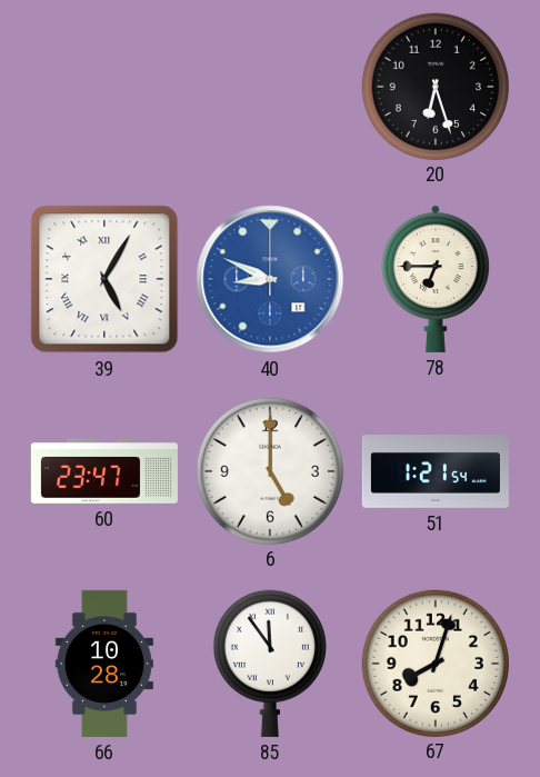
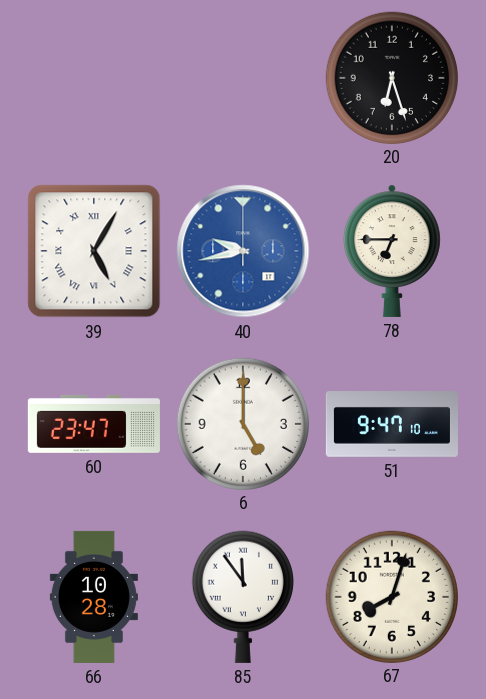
40: 8:49 -> 9:43 (243, 251)
51: 1:21 -> 9:47 (392, 425)
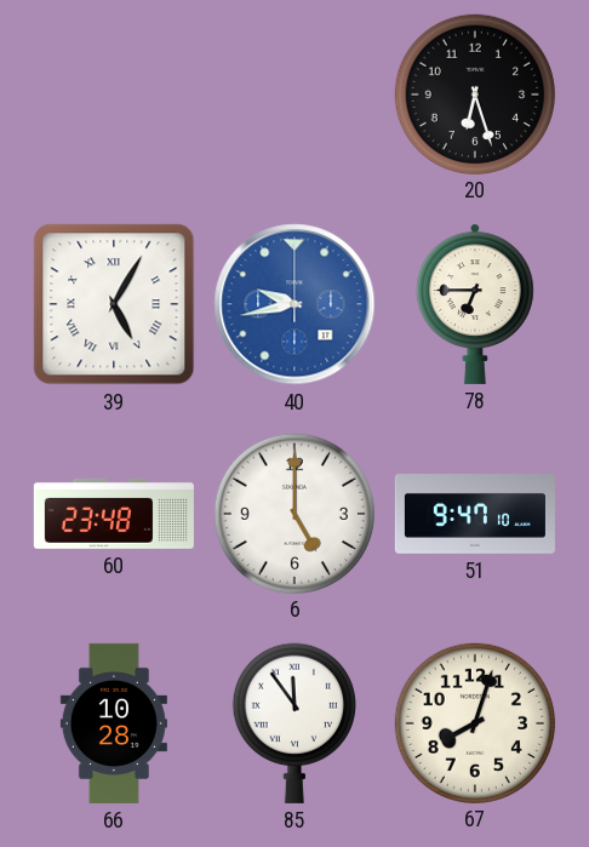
60: 23:47 -> 23:48 (114, 514)
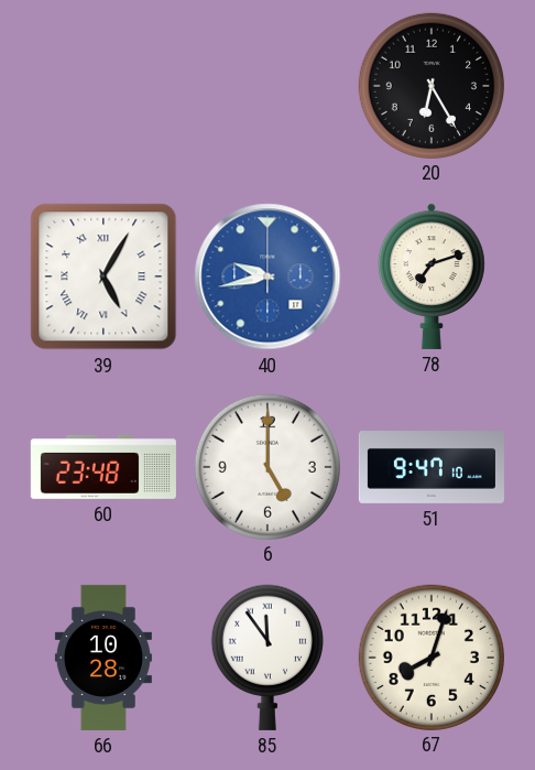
20: 6:27 -> 6:25 (430, 85)
78: 6:45 -> 7:12 (433, 276)
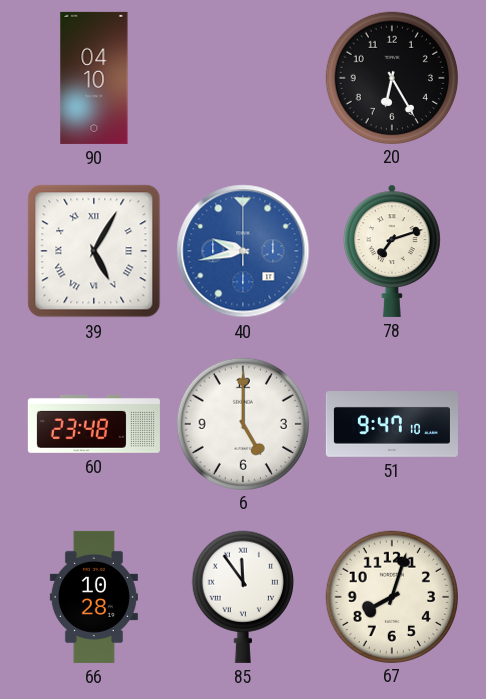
90: none -> 04:10 (94, 78)
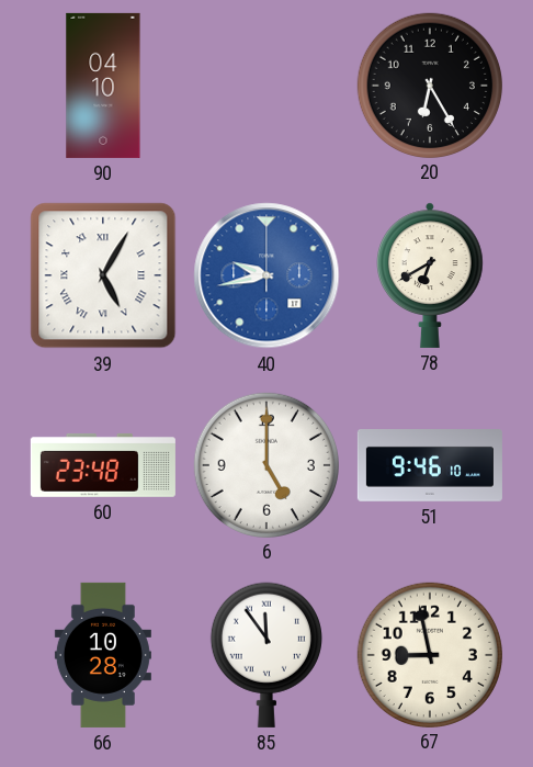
78: 7:12 -> 6:40 (431, 275)
51: 9:47 -> 9:46 (430, 466)
67: 8:03 -> 8:58 (429, 654)
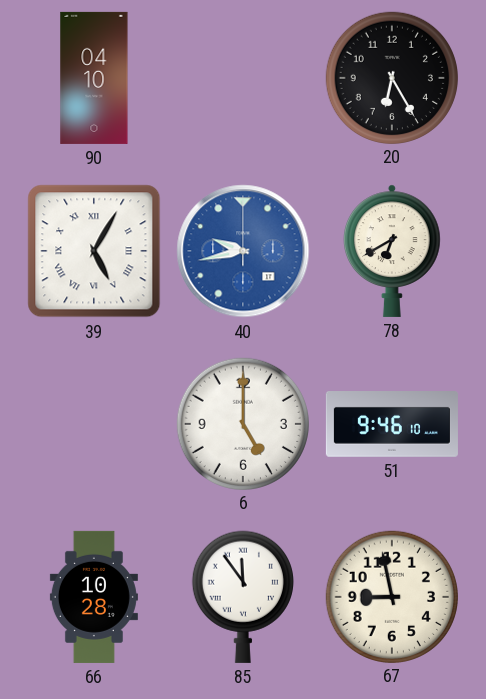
60: 23:48 -> none (103, 465)
